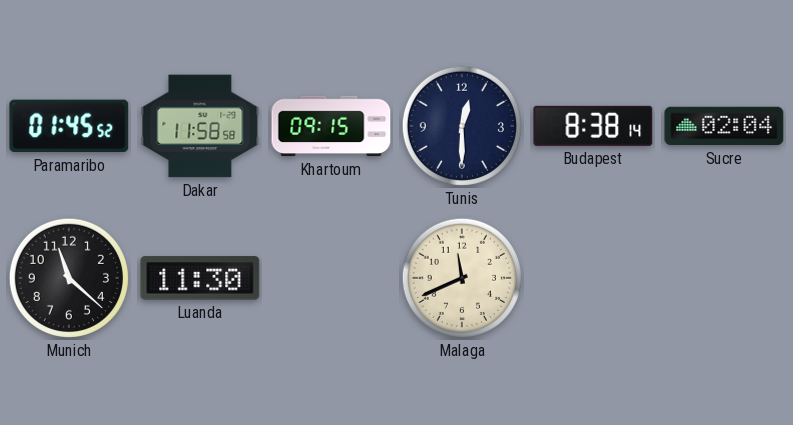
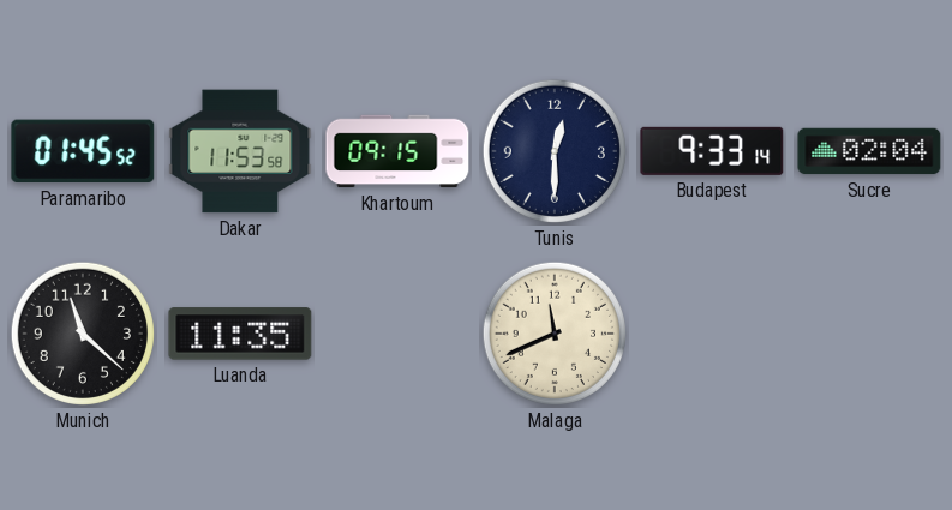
Dakar: 11:58 -> 11:53 (240, 151)
Budapest: 8:38 -> 9:33 (712, 151)
Luanda: 11:30 -> 11:35 (240, 334)
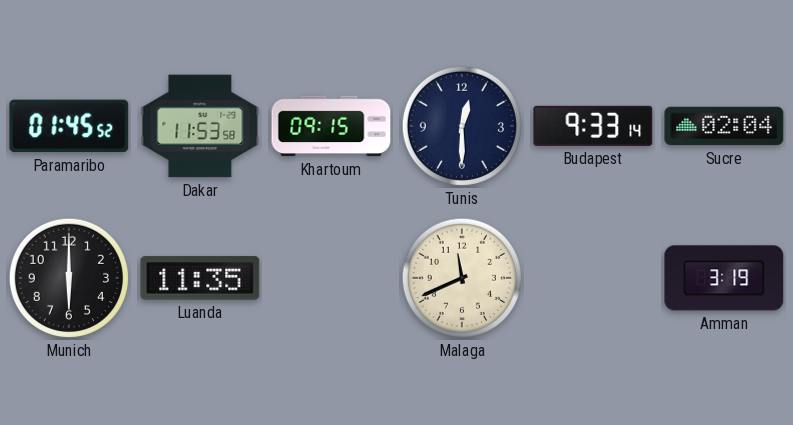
Munich: 11:22 -> 6:00 (69, 278)
Amman: none -> 3:19 (724, 278)
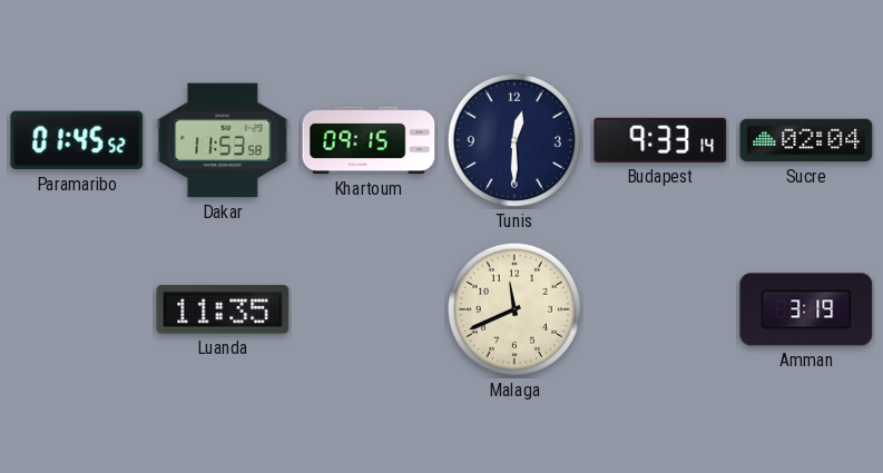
Munich: 6:00 -> none (69, 278)
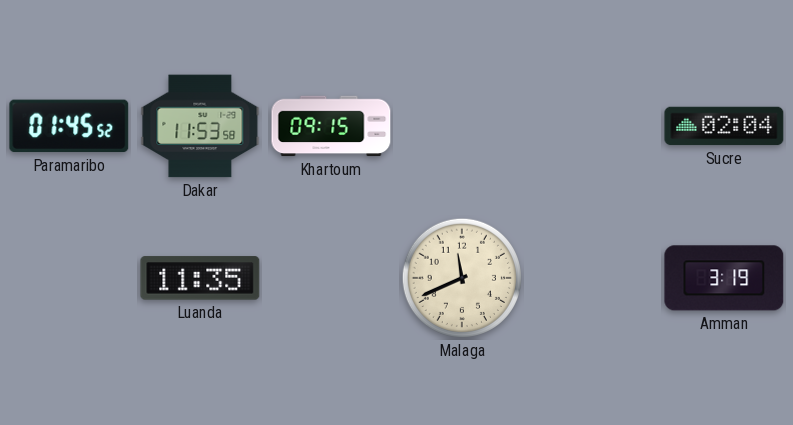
Tunis: 12:30 -> none (514, 140)
Budapest: 9:33 -> none (660, 140)
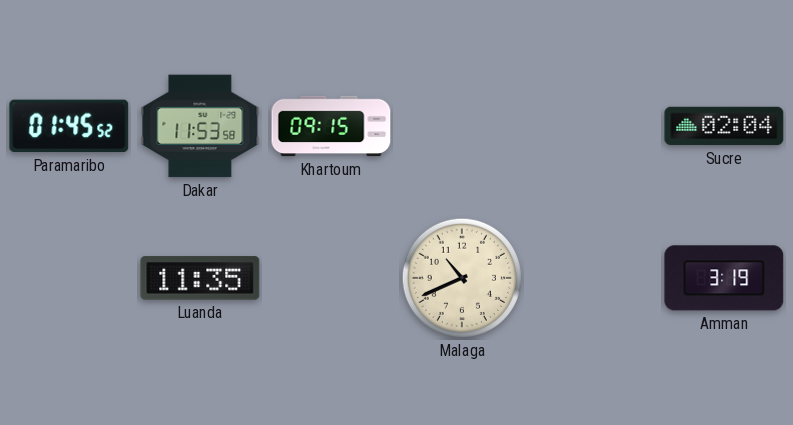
Malaga: 11:41 -> 10:41 (462, 278)
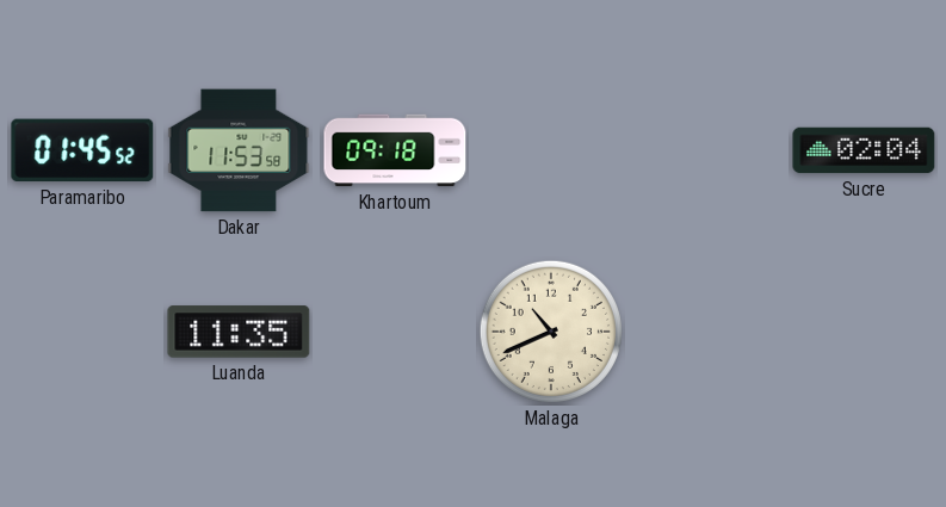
Khartoum: 09:15 -> 09:18 (395, 150)
Amman: 3:19 -> none (724, 278)
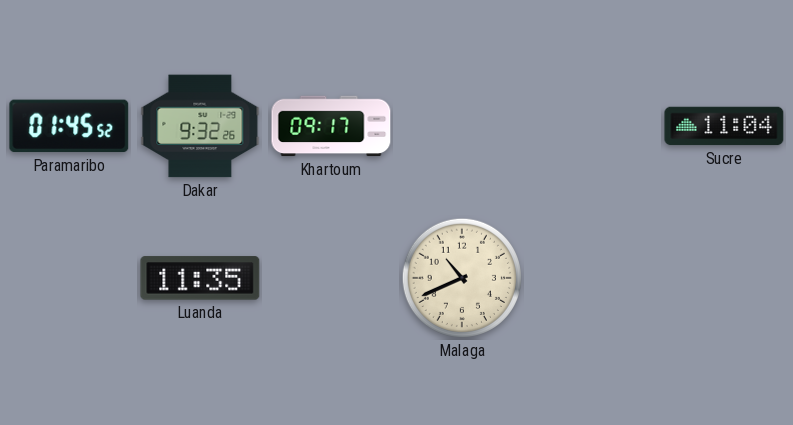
Dakar: 11:53 -> 9:32 (200, 126)
Khartoum: 09:18 -> 09:17 (331, 126)
Sucre: 02:04 -> 11:04 (724, 126)
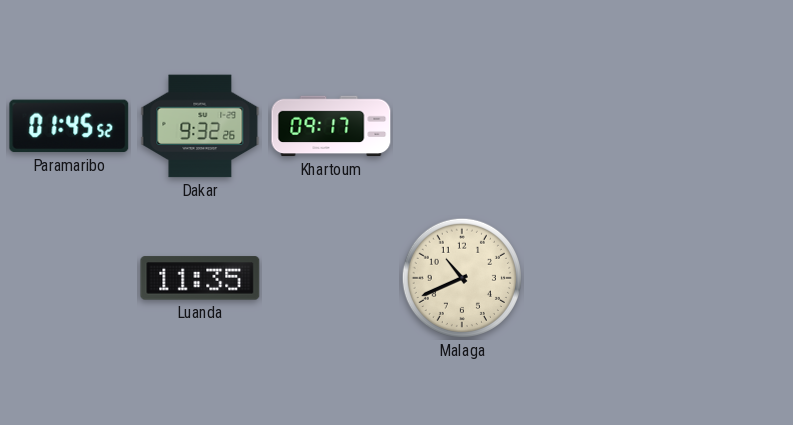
Sucre: 11:04 -> none (724, 126)
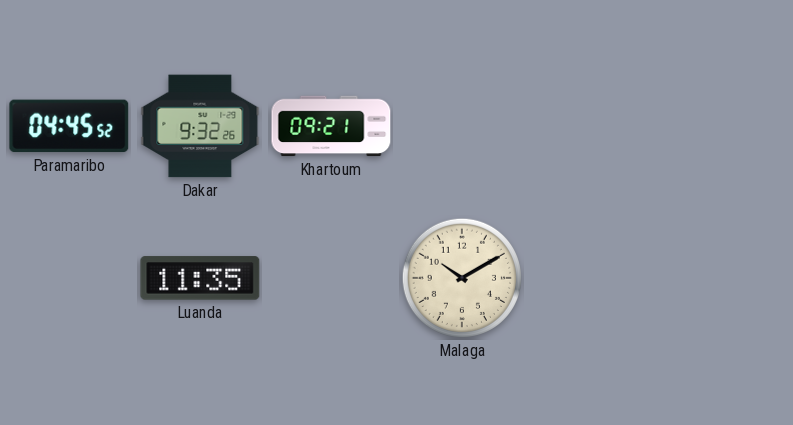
Paramaribo: 01:45 -> 04:45 (69, 126)
Khartoum: 09:17 -> 09:21 (331, 126)
Malaga: 10:41 -> 10:10 (462, 278)
